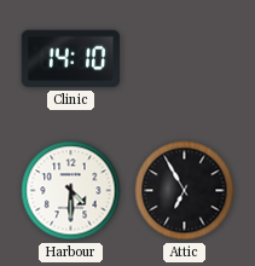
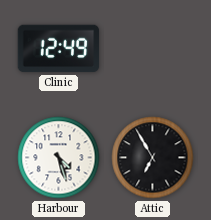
Clinic: 14:10 -> 12:49 (59, 49)
Harbour: 4:30 -> 4:27 (59, 158)
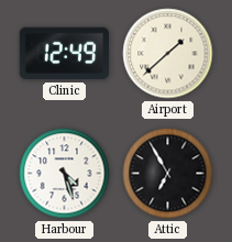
Airport: none -> 1:38 (168, 54)
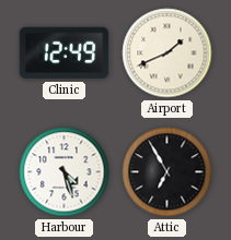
Airport: 1:38 -> 1:41 (168, 53)
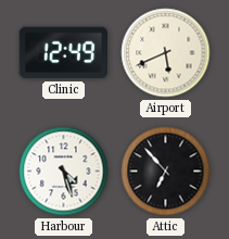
Airport: 1:41 -> 5:41 (166, 53)
Attic: 6:55 -> 6:53 (166, 172)
